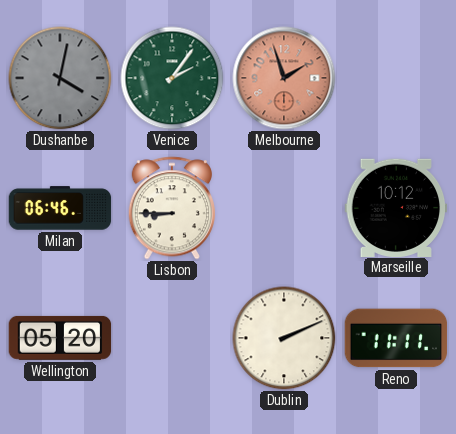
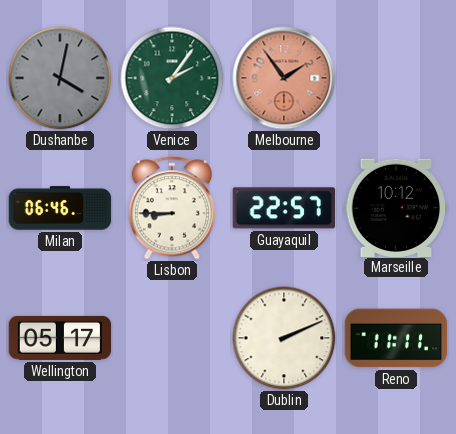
Melbourne: 1:57 -> 1:54 (284, 78)
Guayaquil: none -> 22:57 (283, 208)
Wellington: 05:20 -> 05:17 (60, 338)
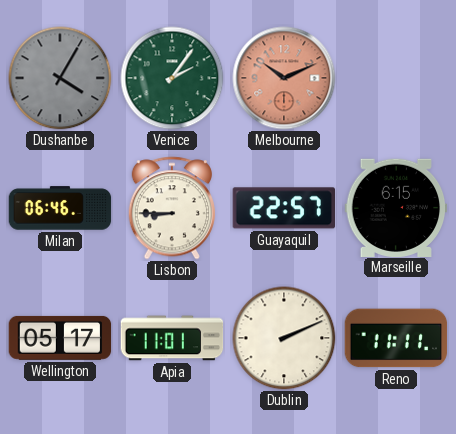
Dushanbe: 4:02 -> 4:05 (60, 78)
Melbourne: 1:54 -> 10:11 (284, 78)
Marseille: 10:12 -> 6:15 (396, 207)
Apia: none -> 11:01 (172, 338)
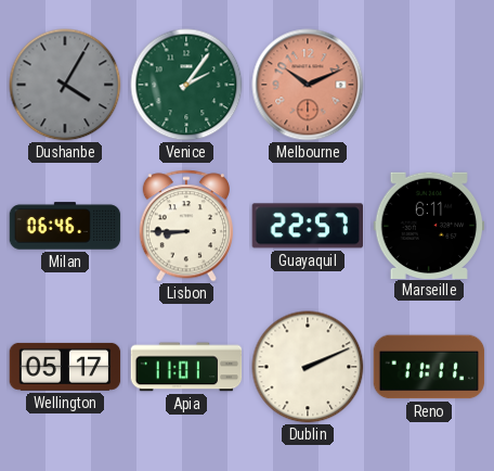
Marseille: 6:15 -> 6:11 (429, 225)
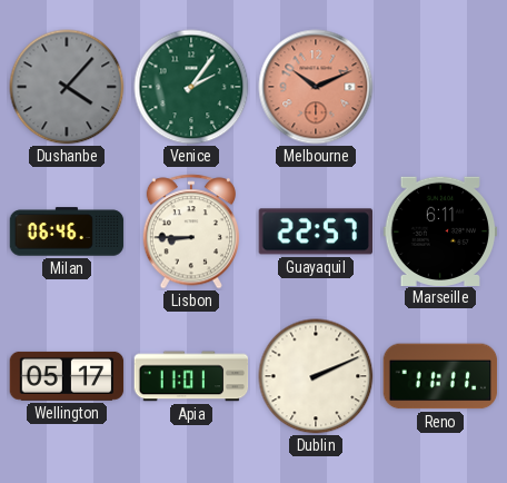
Dushanbe: 4:05 -> 4:07 (67, 87)
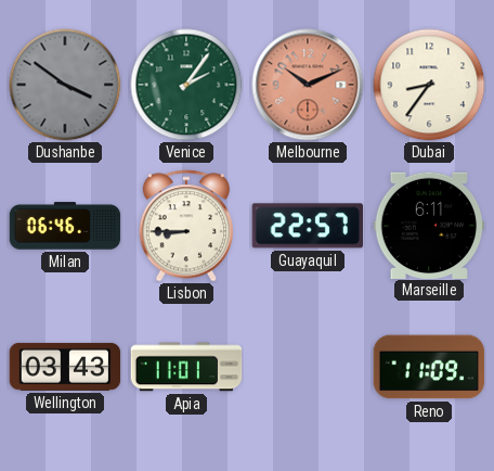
Dushanbe: 4:07 -> 3:51 (65, 85)
Dubai: none -> 8:36 (429, 85)
Wellington: 05:17 -> 03:43 (65, 367)
Dublin: 2:11 -> none (316, 376)
Reno: 11:11 -> 11:09 (429, 367)
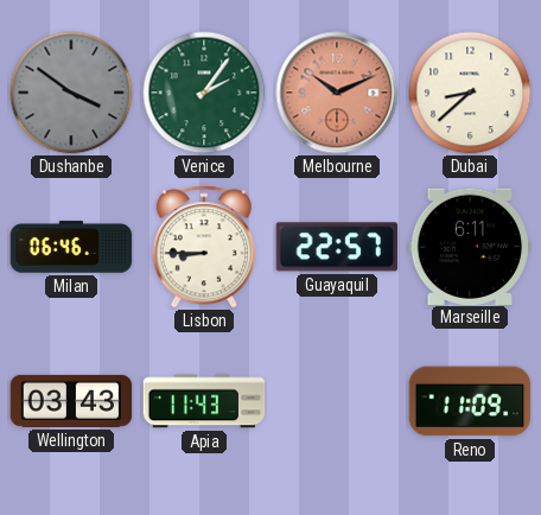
Dubai: 8:36 -> 8:38 (470, 93)
Apia: 11:01 -> 11:43 (204, 401)
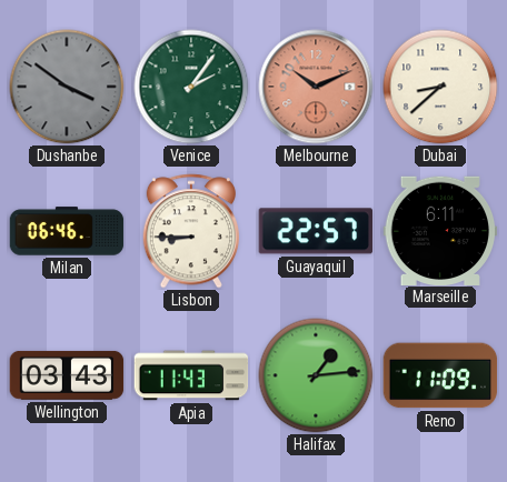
Halifax: none -> 1:14 (316, 375)
